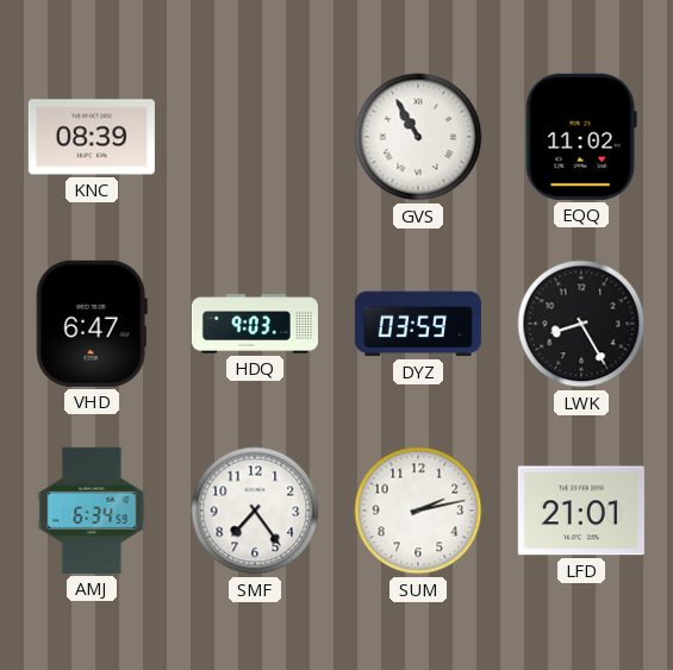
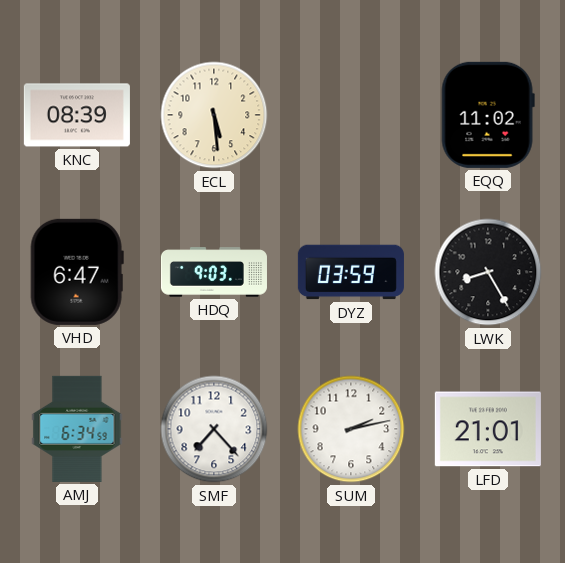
ECL: none -> 5:29 (214, 115)
GVS: 10:55 -> none (418, 137)
SMF: 7:24 -> 7:23 (214, 429)
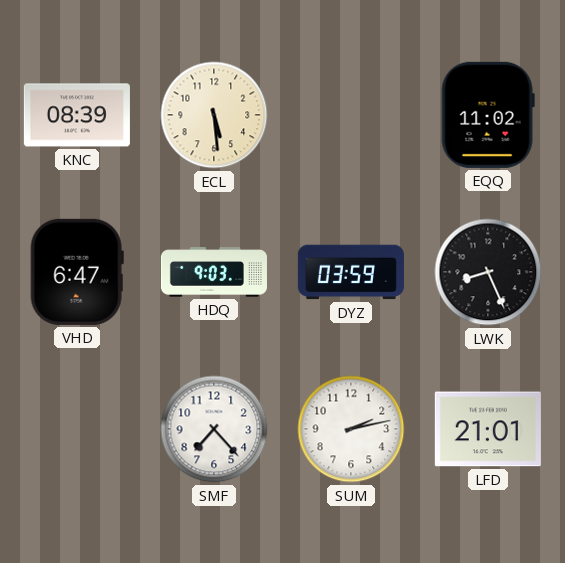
LWK: 8:25 -> 8:26 (488, 272)
AMJ: 6:34 -> none (77, 429)
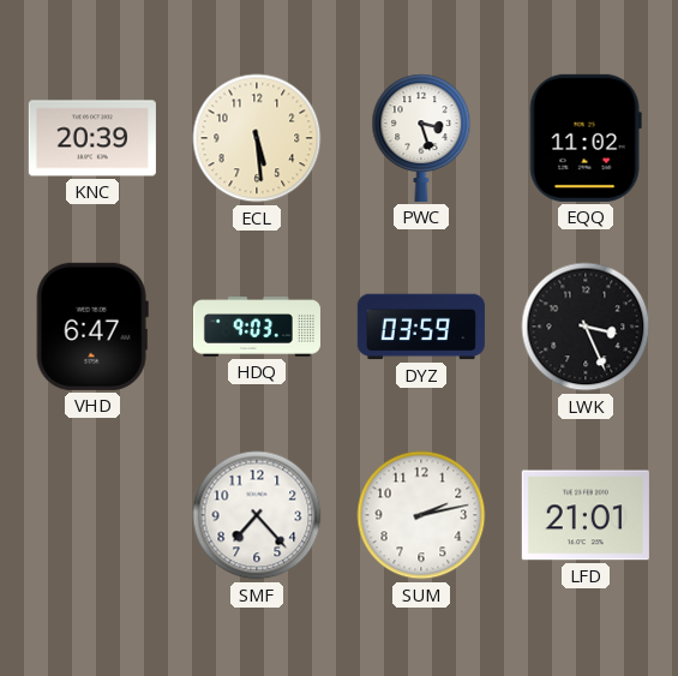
KNC: 08:39 -> 20:39 (92, 138)
PWC: none -> 3:27 (421, 138)
LWK: 8:26 -> 3:26 (586, 327)
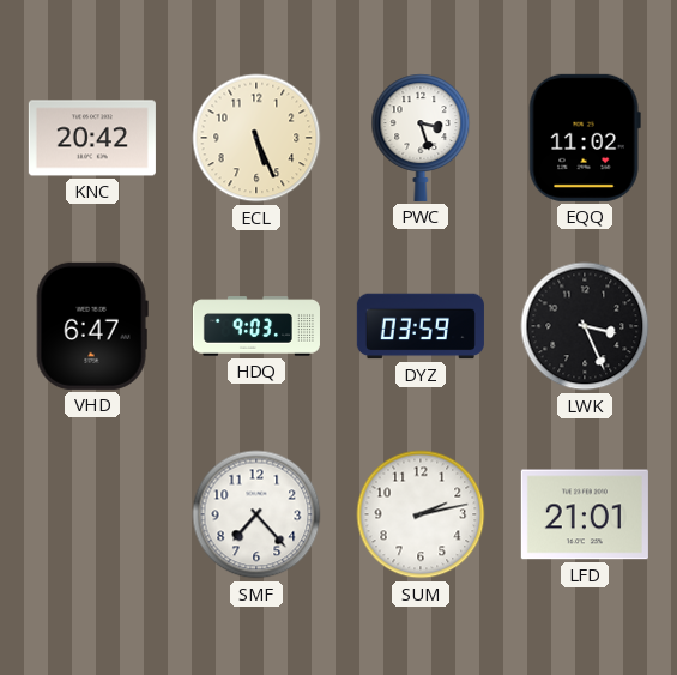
KNC: 20:39 -> 20:42 (92, 138)
ECL: 5:29 -> 5:26 (256, 138)
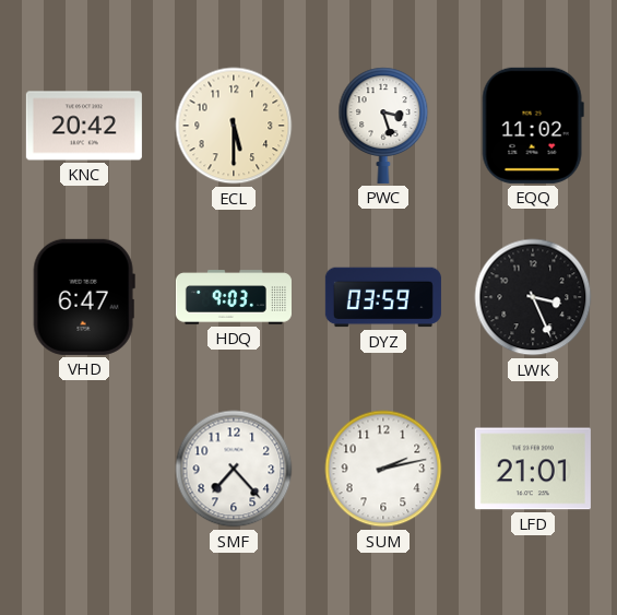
ECL: 5:26 -> 5:30 (234, 126)
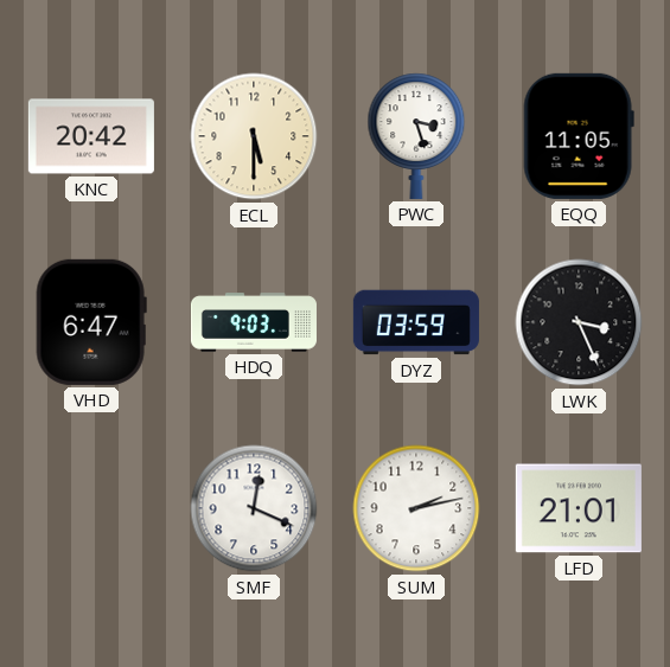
EQQ: 11:02 -> 11:05 (579, 136)
SMF: 7:23 -> 12:19 (254, 508)
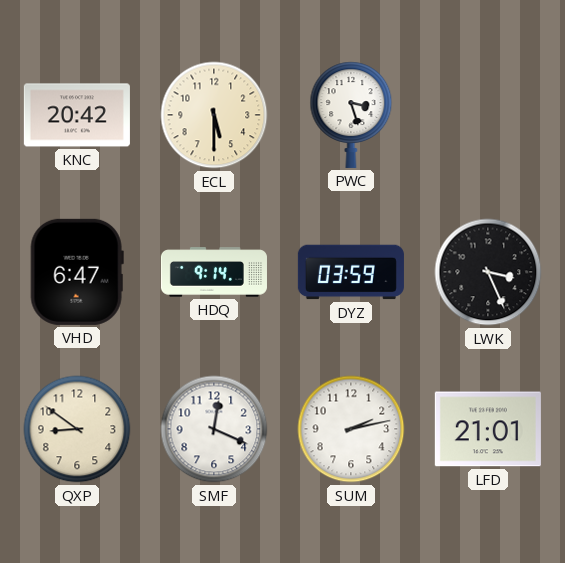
EQQ: 11:05 -> none (579, 136)
HDQ: 9:03 -> 9:14 (214, 272)
QXP: none -> 8:51 (77, 429)
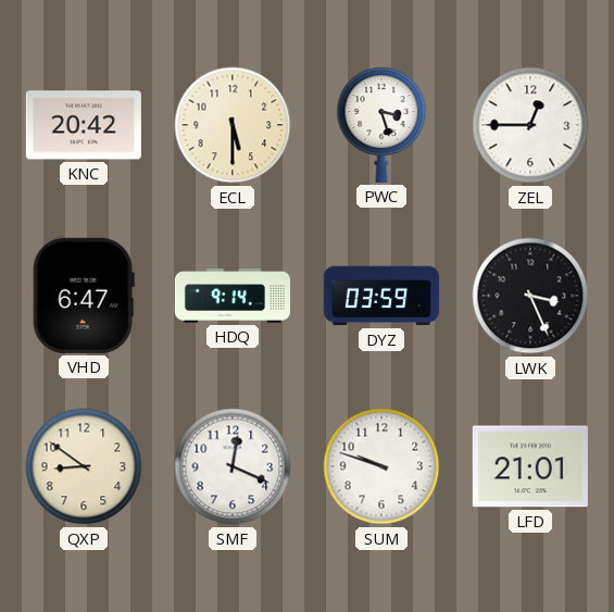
ZEL: none -> 12:45 (530, 125)
SUM: 2:13 -> 9:48 (381, 466)
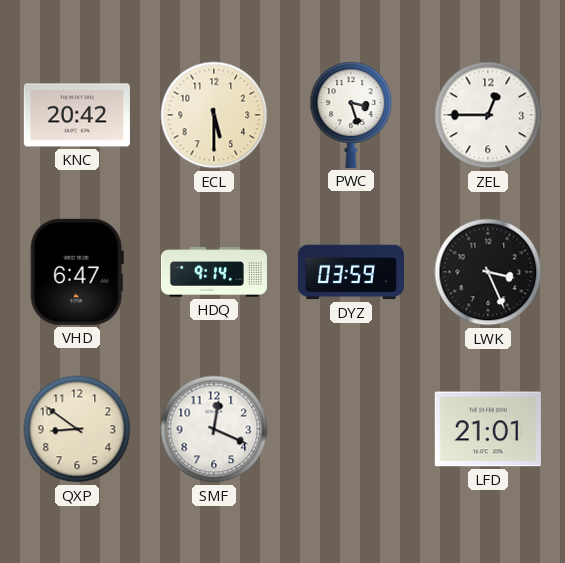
SUM: 9:48 -> none (381, 466)
